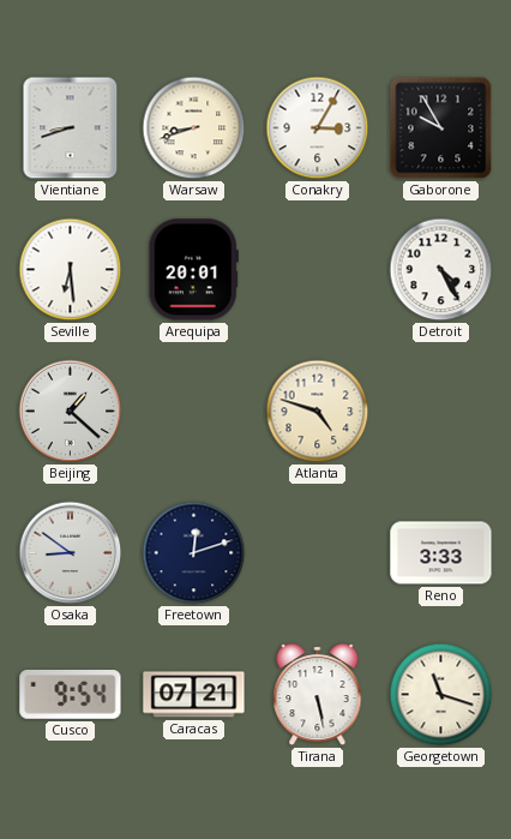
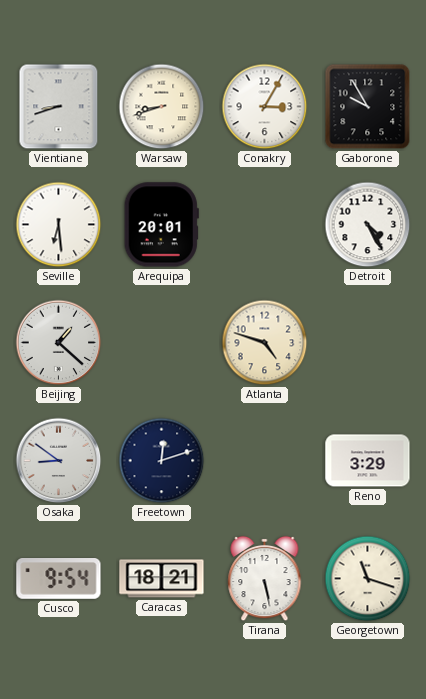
Reno: 3:33 -> 3:29 (368, 461)
Caracas: 07:21 -> 18:21 (162, 579)
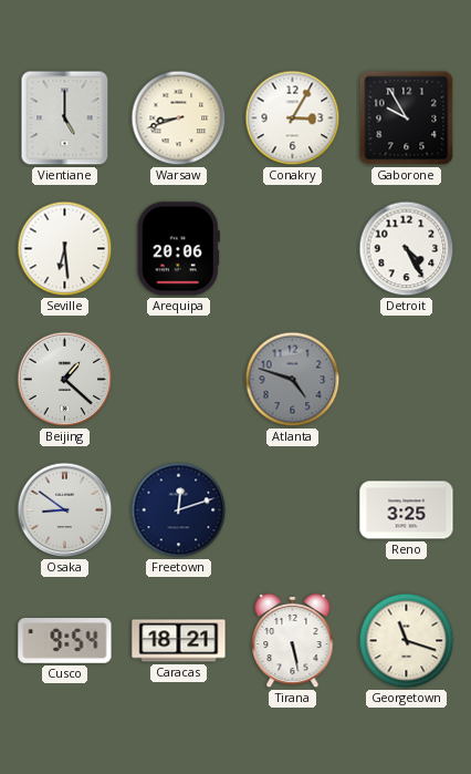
Vientiane: 8:42 -> 5:00 (65, 118)
Arequipa: 20:01 -> 20:06 (178, 249)
Atlanta dial: cream -> grey (293, 380)
Reno: 3:29 -> 3:25 (407, 510)
